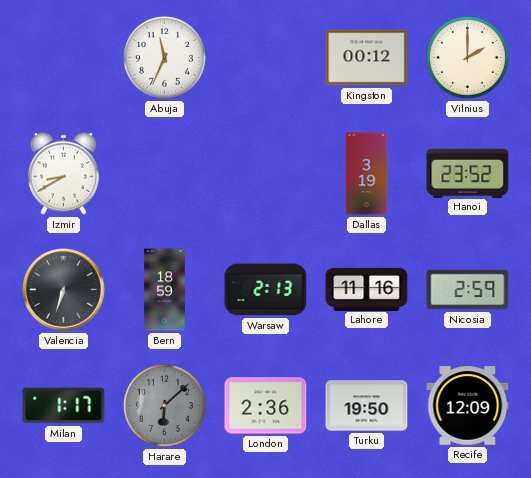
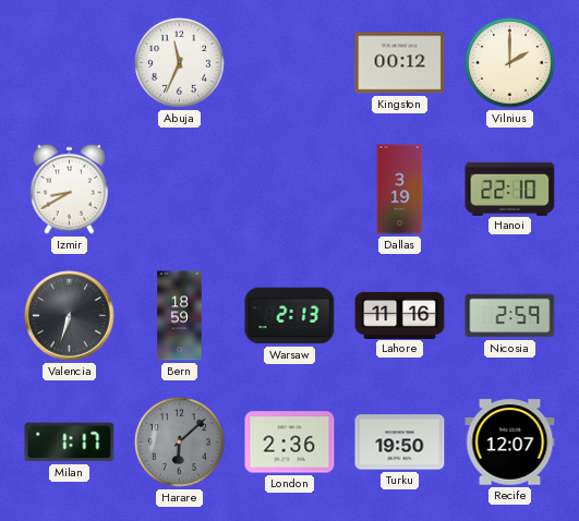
Hanoi: 23:52 -> 22:10 (510, 189)
Recife: 12:09 -> 12:07 (510, 443)
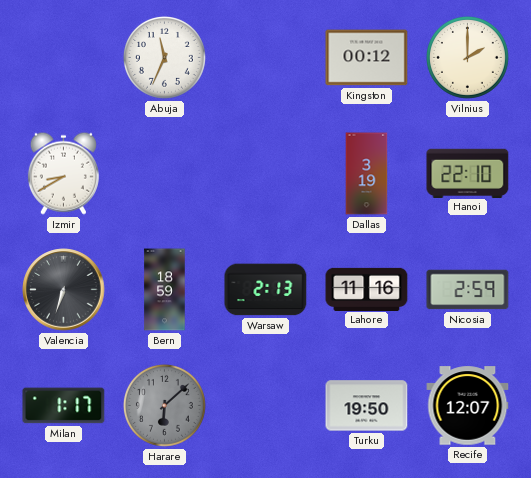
London: 2:36 -> none (290, 443)
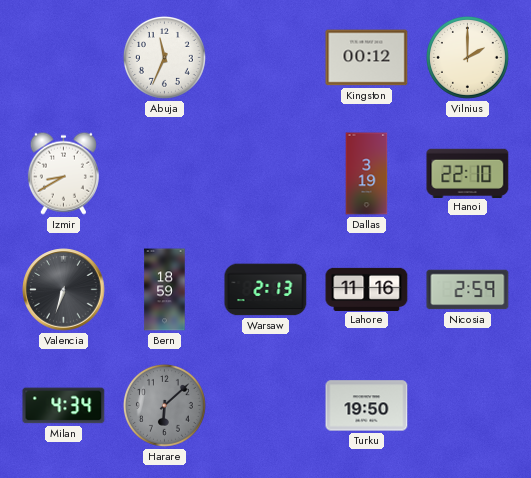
Milan: 1:17 -> 4:34 (64, 406)
Recife: 12:07 -> none (468, 406)
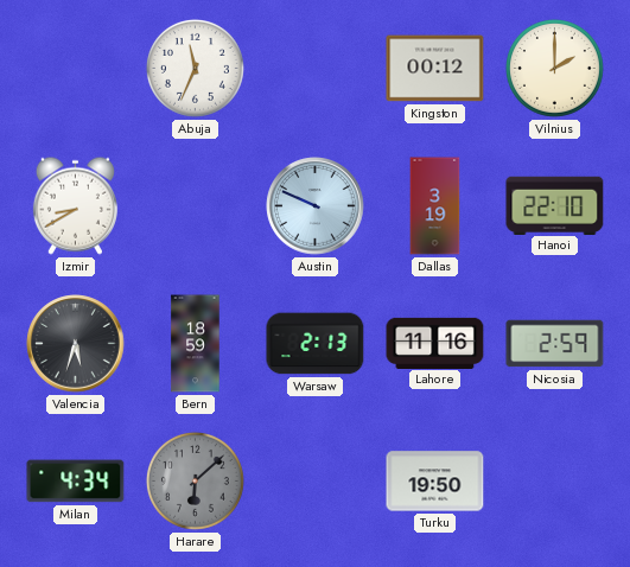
Austin: none -> 9:49 (316, 206)
Valencia: 6:33 -> 5:33 (76, 344)
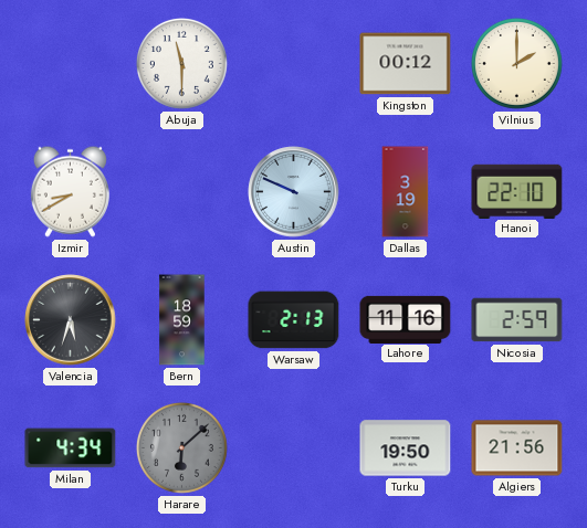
Abuja: 11:34 -> 11:30 (181, 63)
Algiers: none -> 21:56 (517, 448)
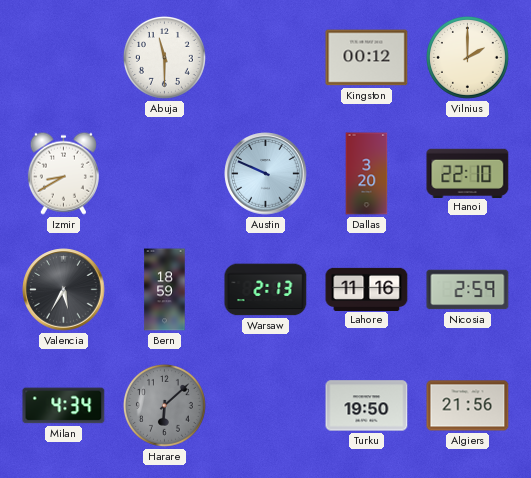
Dallas: 3:19 -> 3:20 (367, 174)
Valencia: 5:33 -> 5:35 (64, 290)
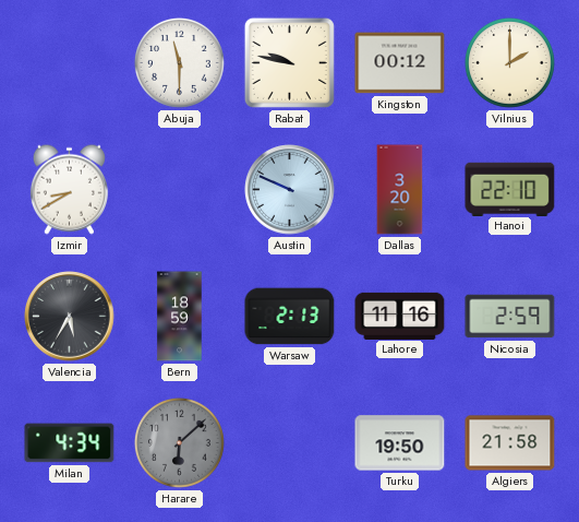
Rabat: none -> 9:47 (289, 62)
Algiers: 21:56 -> 21:58 (510, 443)
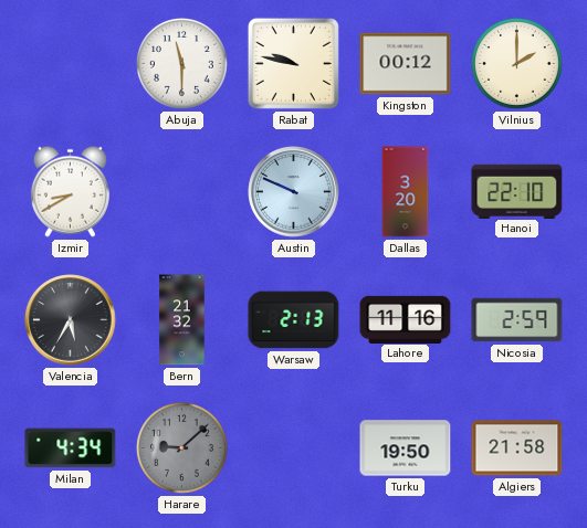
Bern: 18:59 -> 21:32 (182, 320)
Harare: 6:08 -> 9:08 (181, 447)
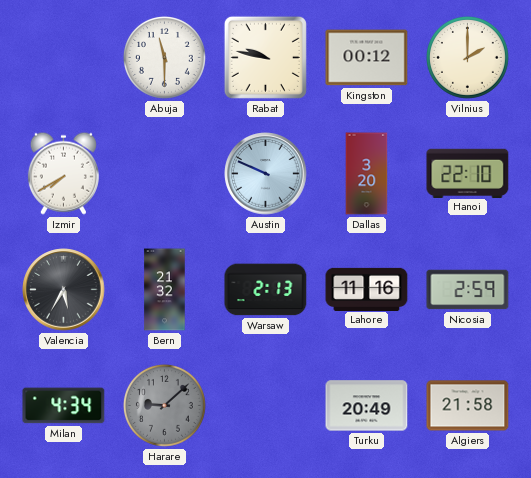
Izmir: 8:40 -> 7:40 (63, 173)
Turku: 19:50 -> 20:49 (367, 406)
